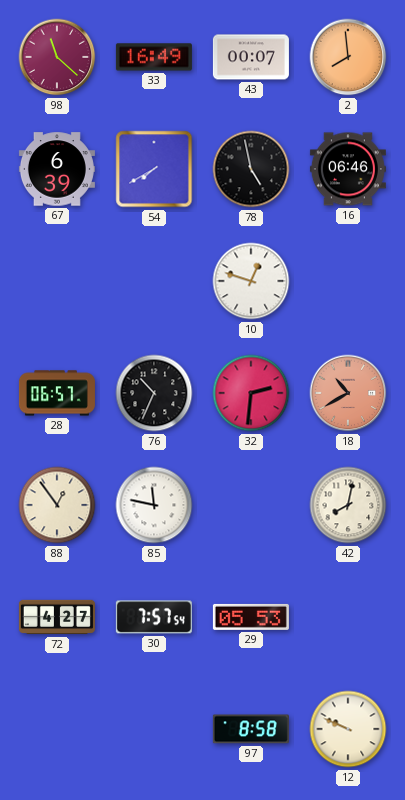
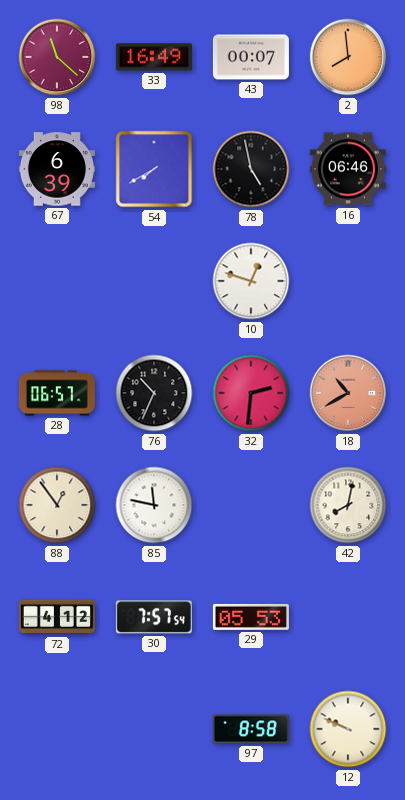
72: 4:27 -> 4:12 (57, 617)
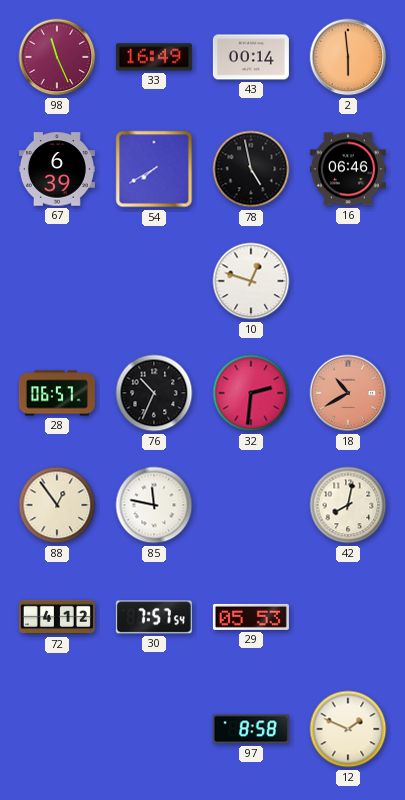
98: 11:22 -> 11:26 (57, 57)
43: 00:07 -> 00:14 (251, 57)
2: 7:59 -> 5:59 (348, 57)
12: 9:49 -> 1:49 (348, 729)
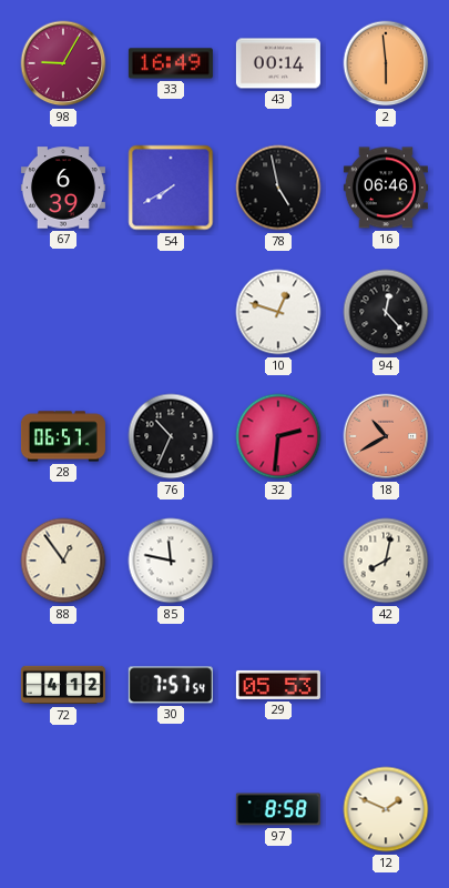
98: 11:26 -> 9:05 (63, 63)
94: none -> 12:23 (386, 312)
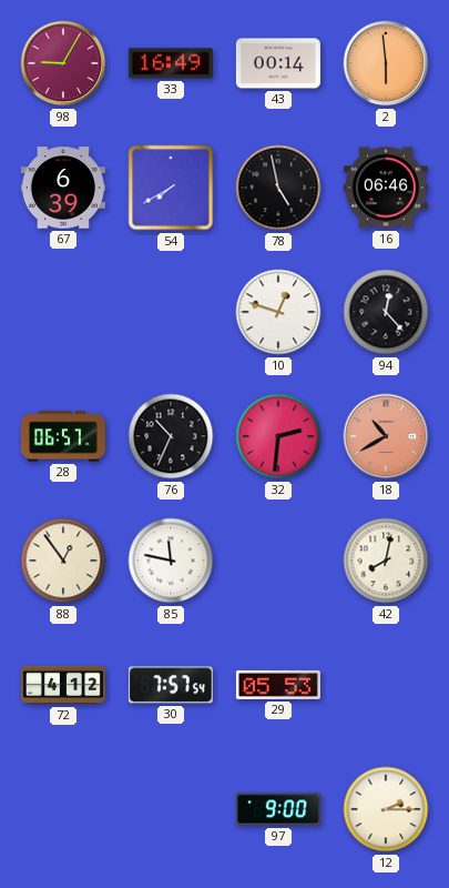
97: 8:58 -> 9:00 (278, 809)
12: 1:49 -> 2:15 (386, 809)
